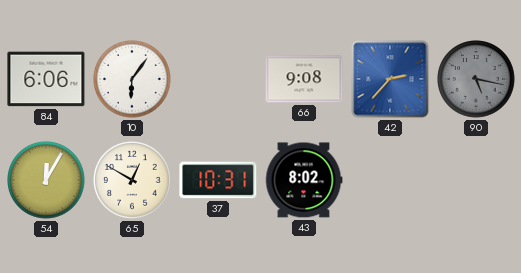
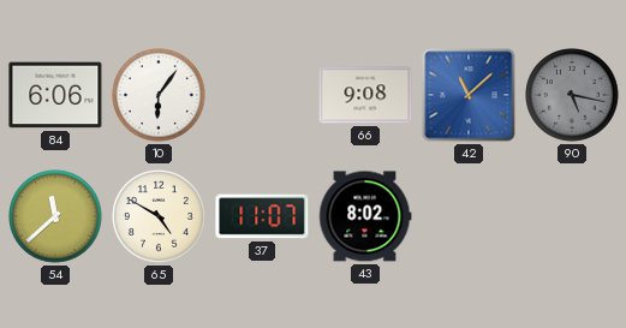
42: 2:37 -> 11:08 (469, 95)
54: 12:05 -> 11:38 (55, 216)
65: 12:50 -> 4:50 (159, 216)
37: 10:31 -> 11:07 (262, 216)
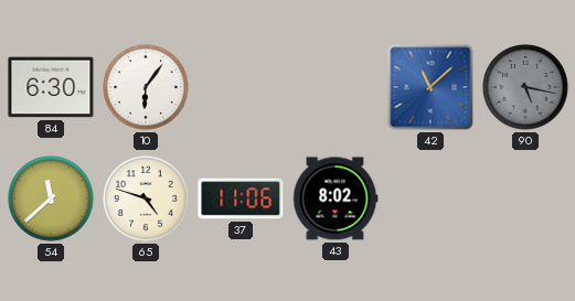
84: 6:06 -> 6:30 (51, 87)
66: 9:08 -> none (365, 95)
65: 4:50 -> 4:48 (146, 198)
37: 11:07 -> 11:06 (241, 198)
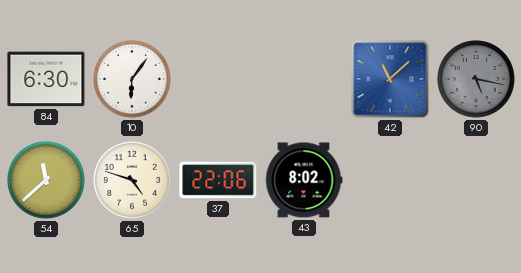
37: 11:06 -> 22:06 (218, 180)
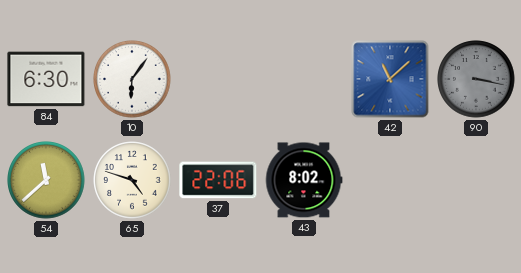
90: 5:17 -> 3:17 (476, 79)
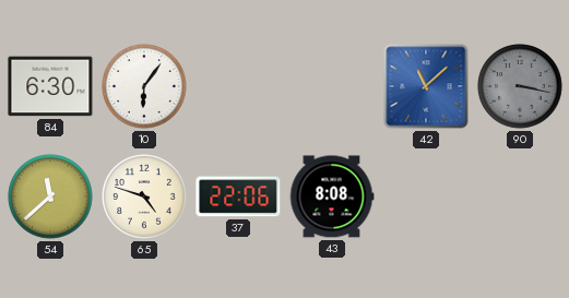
43: 8:02 -> 8:08 (332, 196)
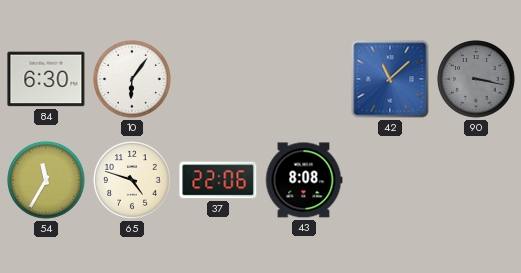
54: 11:38 -> 11:35 (46, 180)
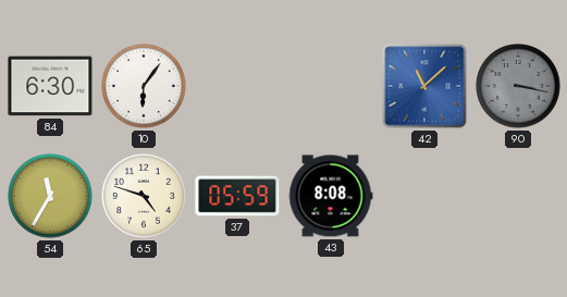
37: 22:06 -> 05:59 (237, 196)
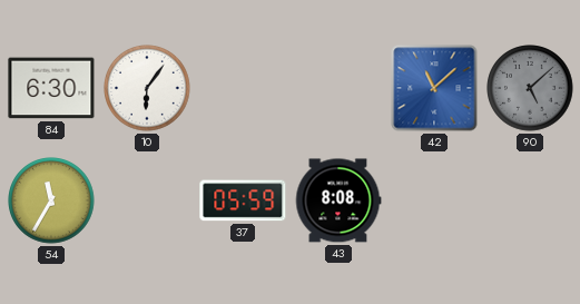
90: 3:17 -> 5:08 (530, 88)
65: 4:48 -> none (144, 196)
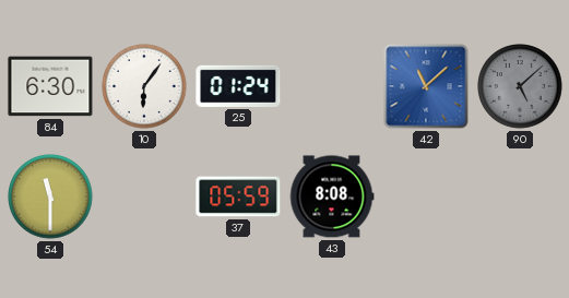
25: none -> 01:24 (238, 86)
54: 11:35 -> 11:30 (50, 196)
